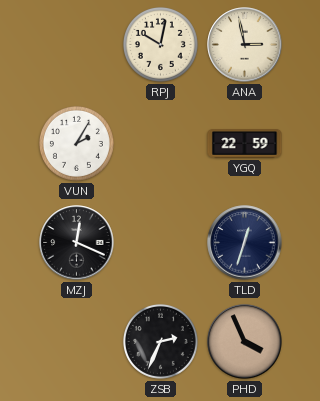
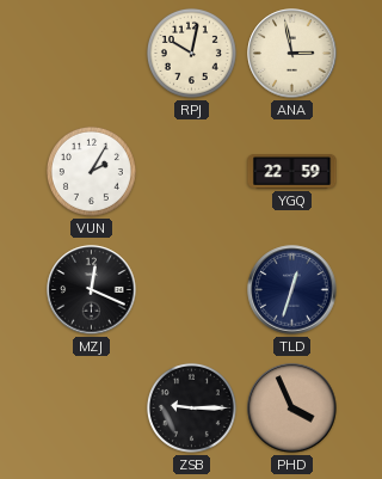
ZSB: 2:34 -> 9:15 (191, 407)
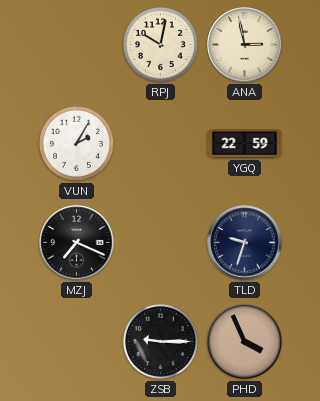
MZJ: 12:19 -> 7:19 (77, 243)
TLD: 12:33 -> 9:33 (245, 243)
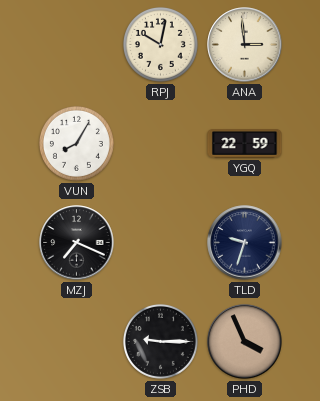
ANA: 2:58 -> 2:59 (245, 45)
VUN: 2:05 -> 8:05 (76, 143)
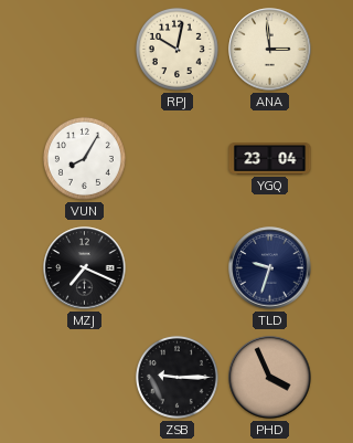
YGQ: 22:59 -> 23:04 (270, 159)
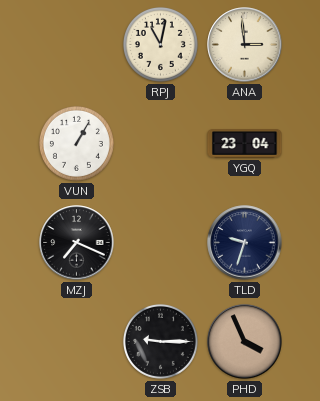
RPJ: 10:02 -> 11:02 (160, 44)
VUN: 8:05 -> 1:05 (76, 143)
